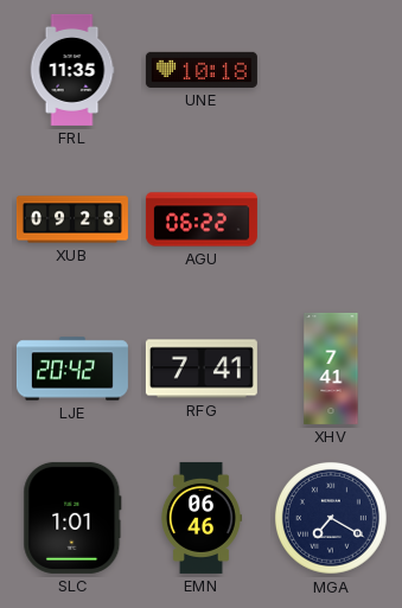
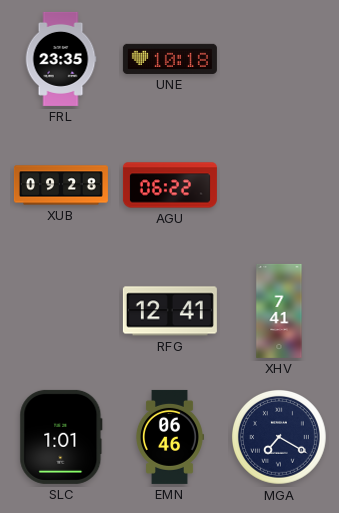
FRL: 11:35 -> 23:35 (61, 59)
LJE: 20:42 -> none (72, 369)
RFG: 7:41 -> 12:41 (170, 311)
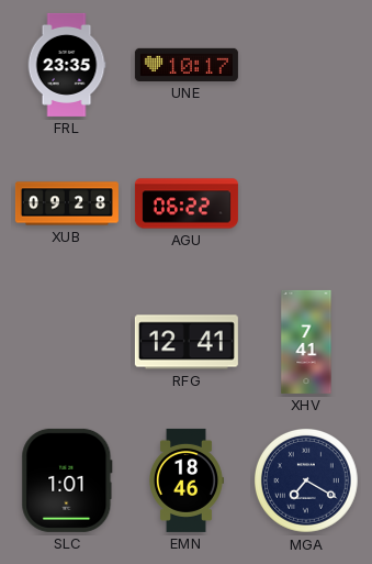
UNE: 10:18 -> 10:17 (187, 65)
EMN: 06:46 -> 18:46 (185, 480)
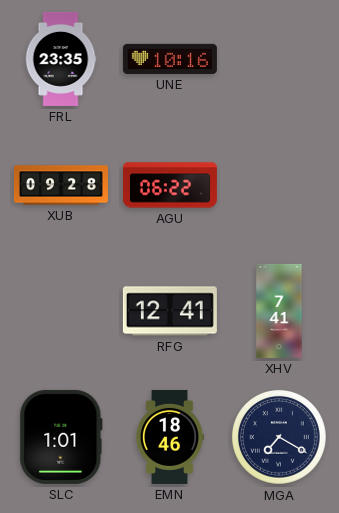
UNE: 10:17 -> 10:16 (170, 59)
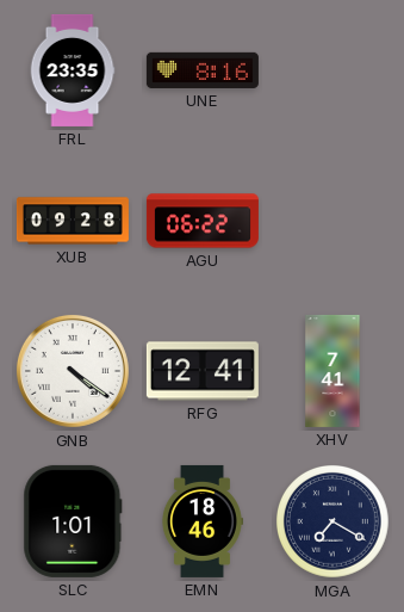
UNE: 10:16 -> 8:16 (203, 70)
GNB: none -> 4:21 (73, 371)
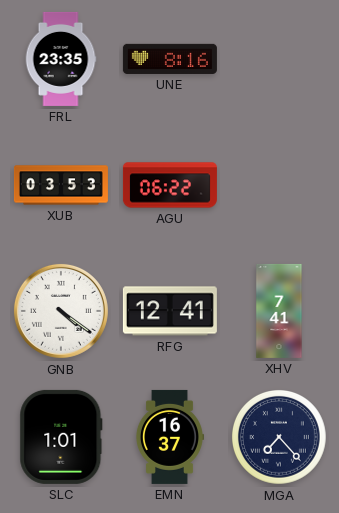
XUB: 09:28 -> 03:53 (61, 185)
EMN: 18:46 -> 16:37 (169, 437)
MGA: 7:20 -> 7:23 (280, 438)
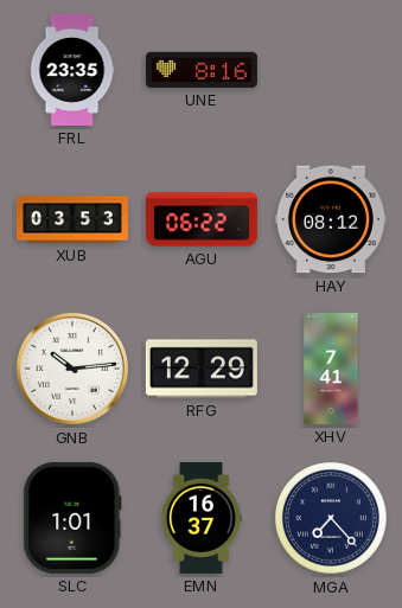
HAY: none -> 08:12 (331, 219)
GNB: 4:21 -> 10:14 (72, 369)
RFG: 12:41 -> 12:29 (202, 369)
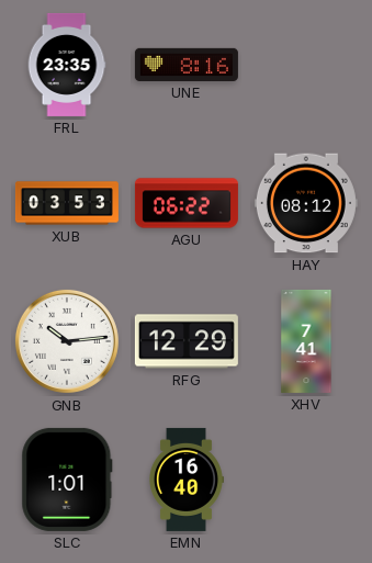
EMN: 16:37 -> 16:40 (185, 480)
MGA: 7:23 -> none (332, 519)
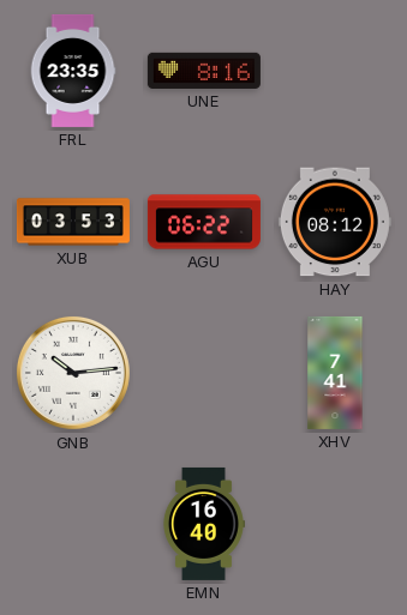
RFG: 12:29 -> none (187, 341)
SLC: 1:01 -> none (67, 480)
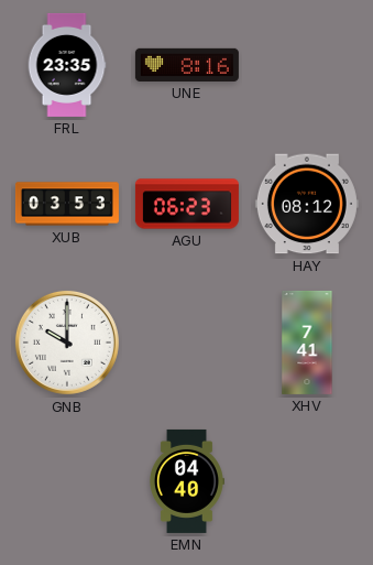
AGU: 06:22 -> 06:23 (187, 204)
GNB: 10:14 -> 10:00 (67, 343)
EMN: 16:40 -> 04:40 (186, 481)
